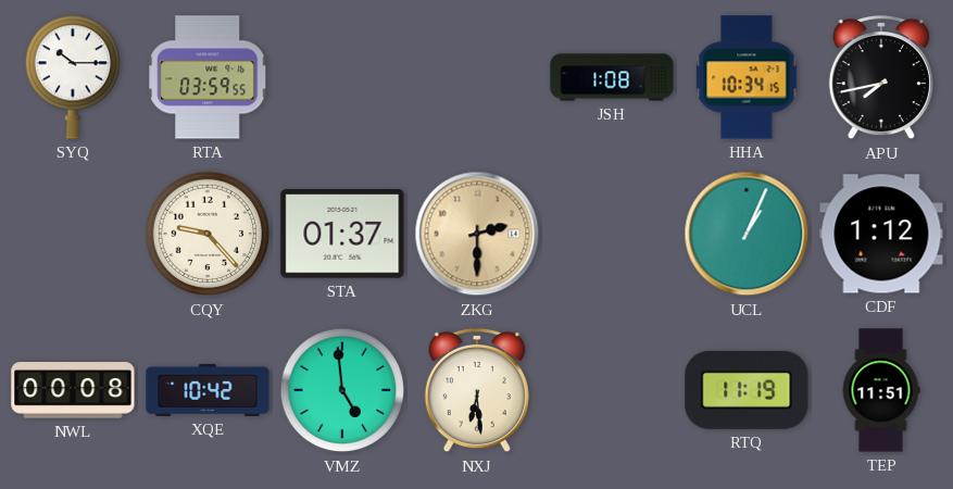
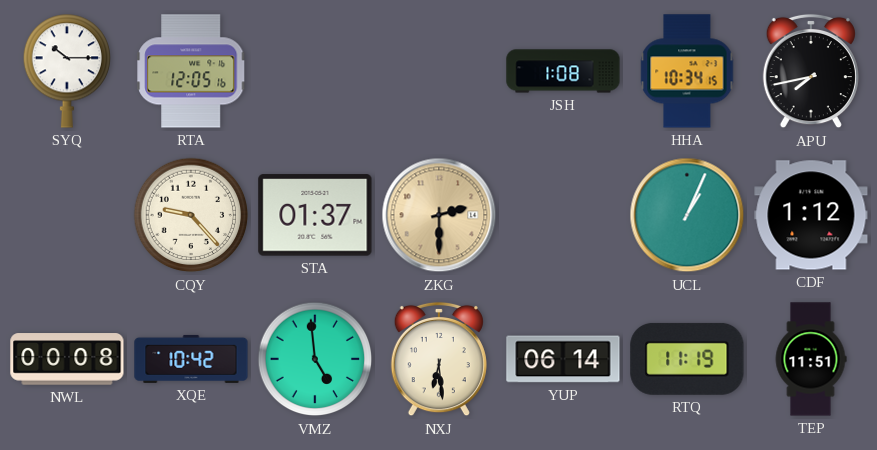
RTA: 03:59 -> 12:05 (191, 71)
YUP: none -> 06:14 (563, 359)
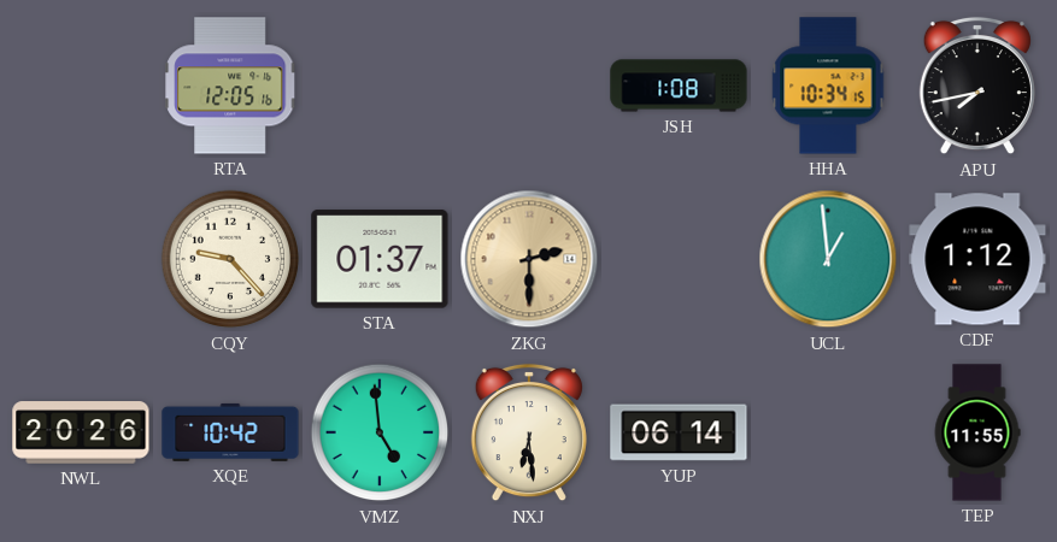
SYQ: 10:15 -> none (66, 71)
UCL: 1:04 -> 12:59 (828, 259)
NWL: 00:08 -> 20:26 (81, 432)
RTQ: 11:19 -> none (687, 359)
TEP: 11:51 -> 11:55 (977, 432)
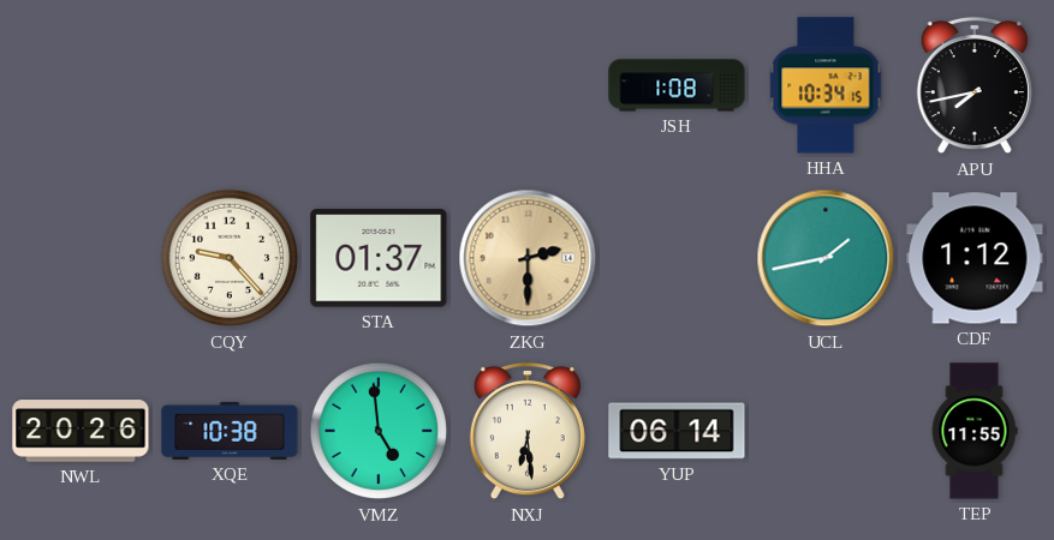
RTA: 12:05 -> none (230, 86)
UCL: 12:59 -> 1:43 (826, 258)
XQE: 10:42 -> 10:38 (230, 431)
